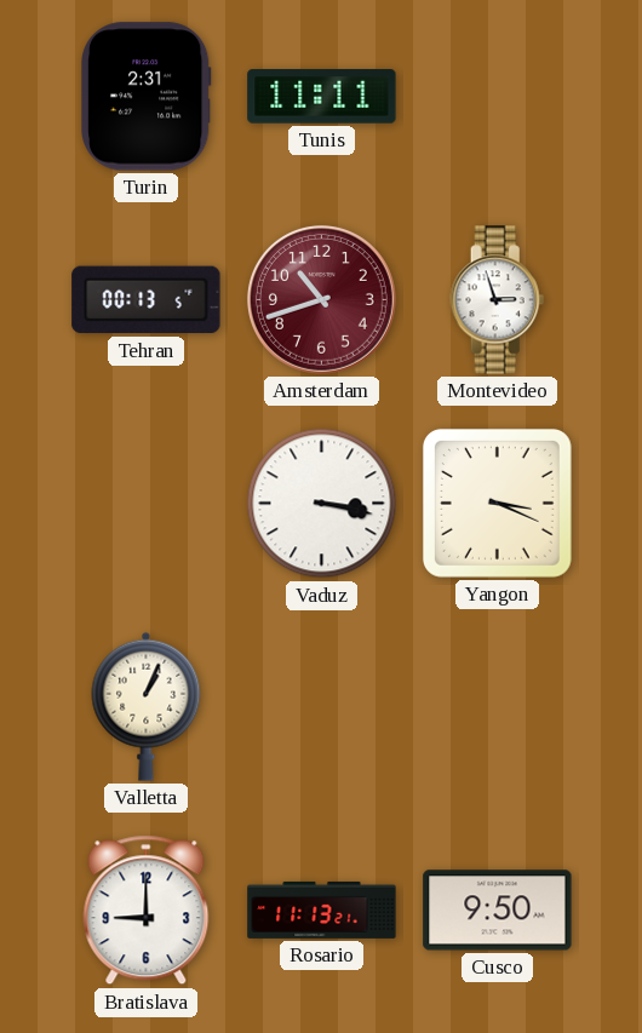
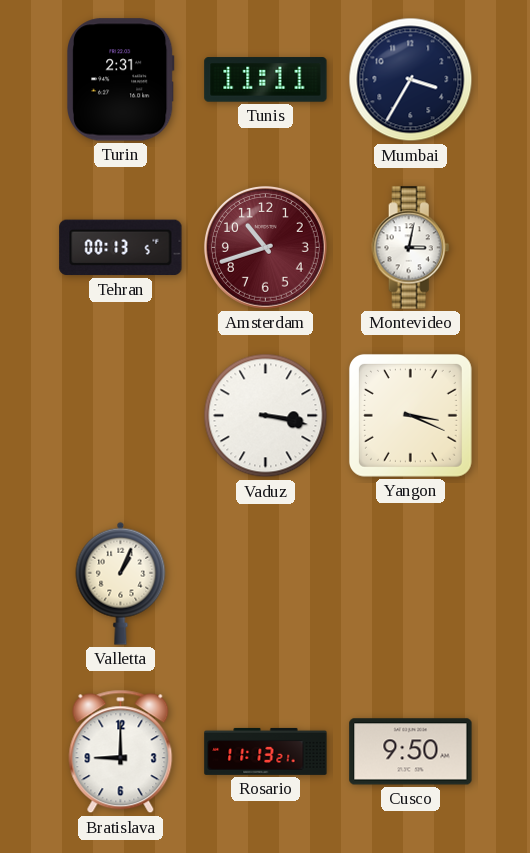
Mumbai: none -> 3:35 (411, 80)
Montevideo: 2:57 -> 3:02 (411, 248)
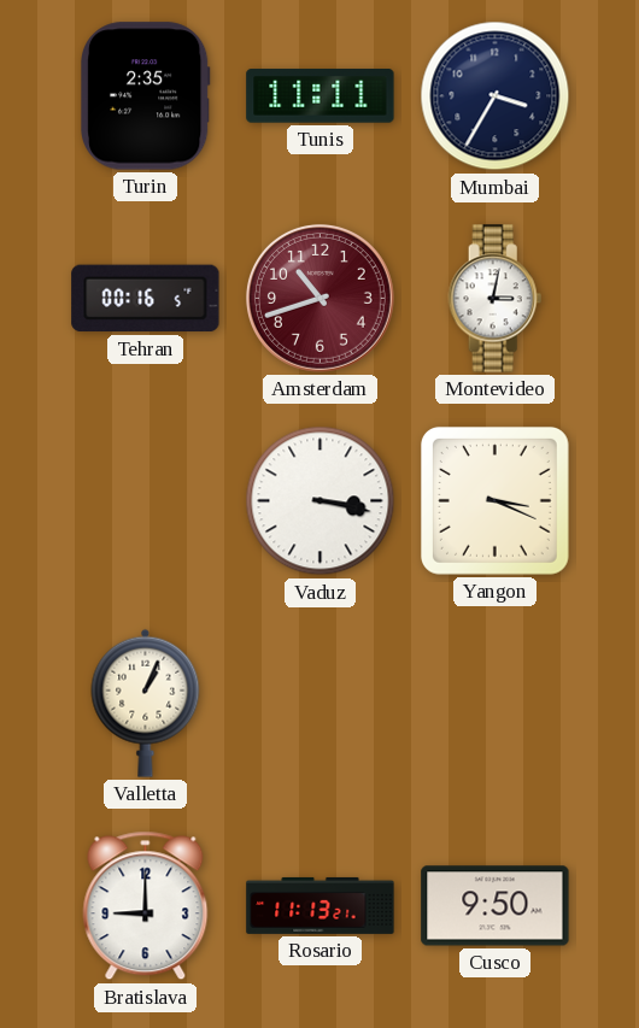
Turin: 2:31 -> 2:35 (146, 96)
Tehran: 00:13 -> 00:16 (146, 299)
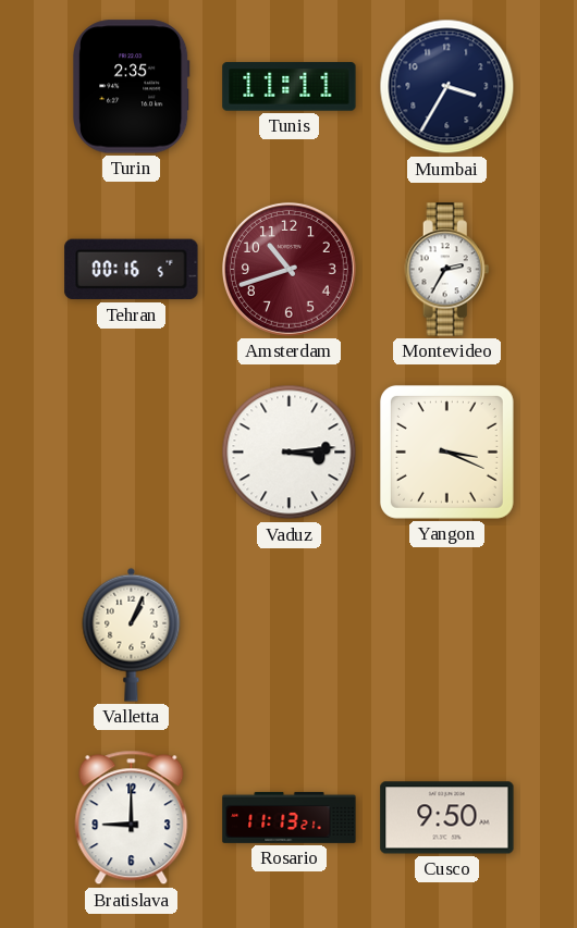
Montevideo: 3:02 -> 2:35 (447, 270)
Vaduz: 3:17 -> 3:14 (290, 453)
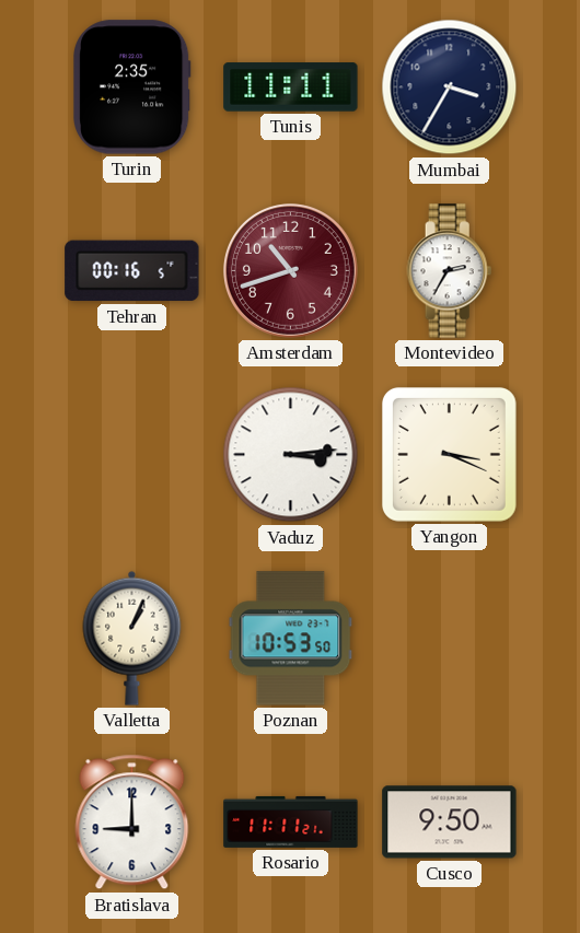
Poznan: none -> 10:53 (291, 639)
Rosario: 11:13 -> 11:11 (291, 821)
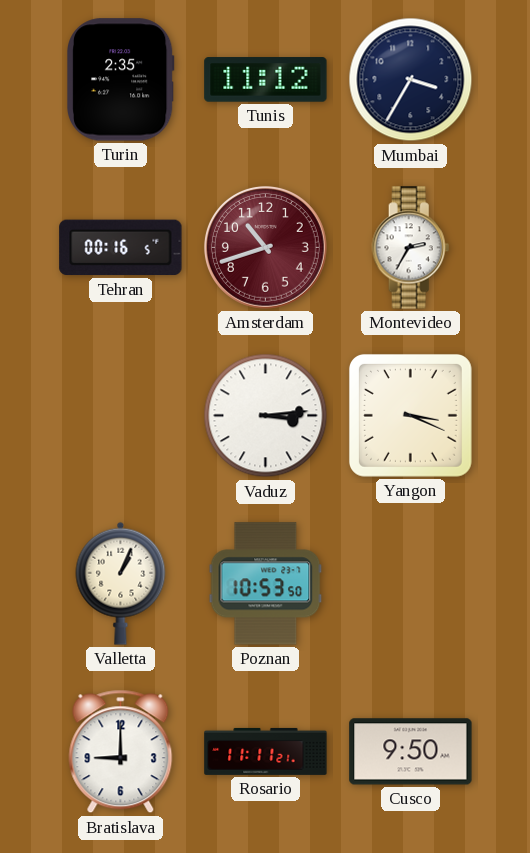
Tunis: 11:11 -> 11:12 (266, 80)
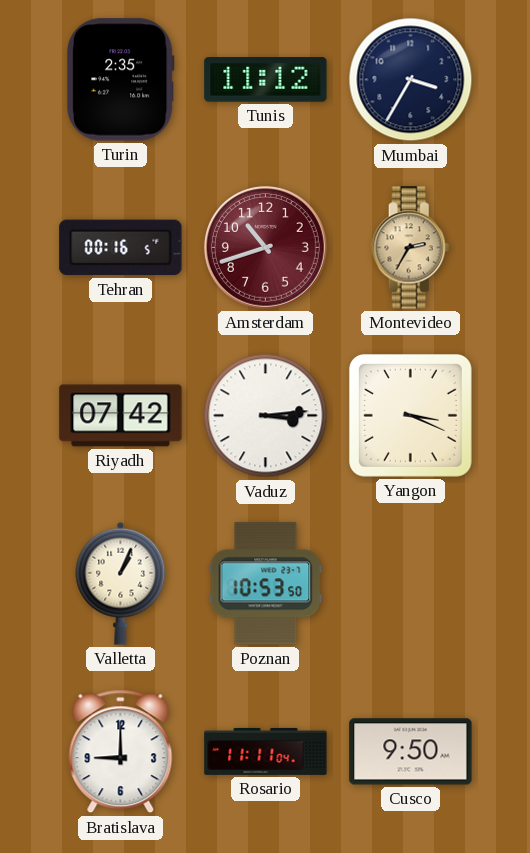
Montevideo dial: white -> champagne (411, 248)
Riyadh: none -> 07:42 (121, 416)
Rosario: 11:11:21 -> 11:11:04 (266, 751)
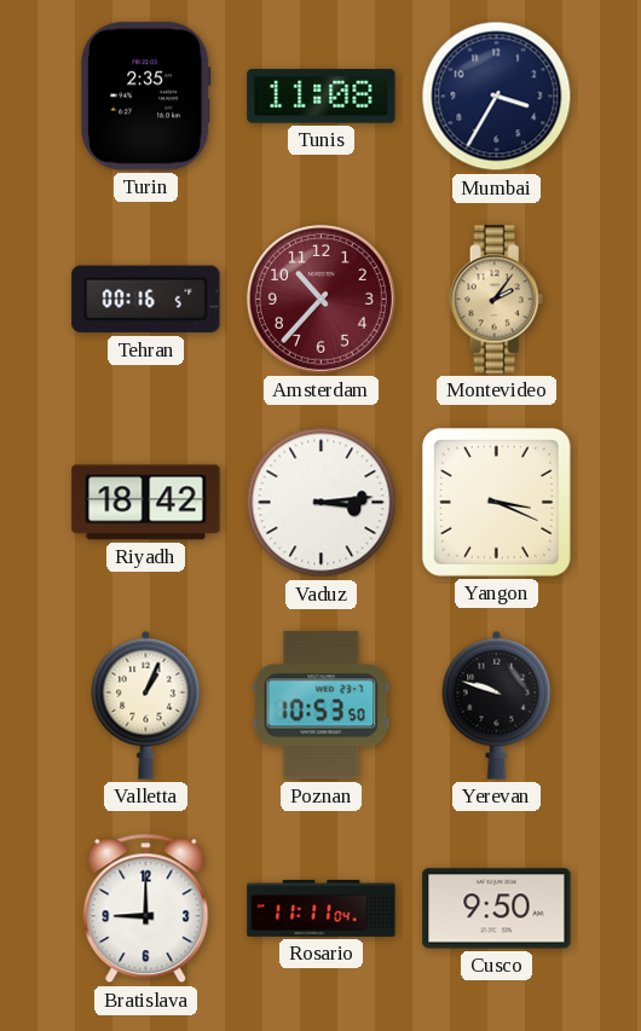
Tunis: 11:12 -> 11:08 (322, 97)
Amsterdam: 10:42 -> 10:37 (320, 299)
Montevideo: 2:35 -> 2:06 (497, 300)
Riyadh: 07:42 -> 18:42 (146, 503)
Yerevan: none -> 9:48 (497, 705)
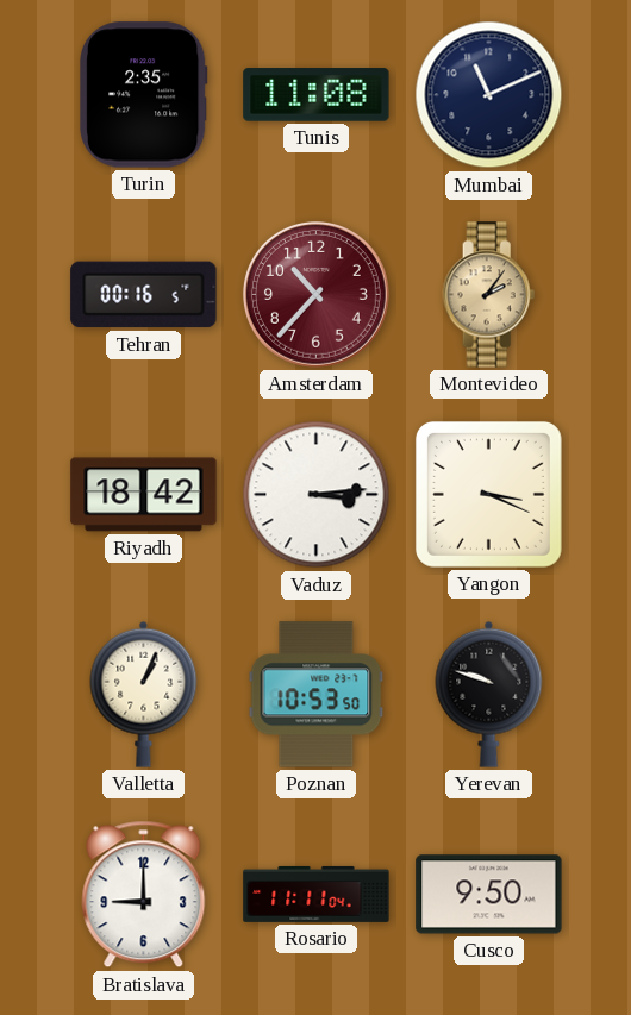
Mumbai: 3:35 -> 11:11 (489, 95)
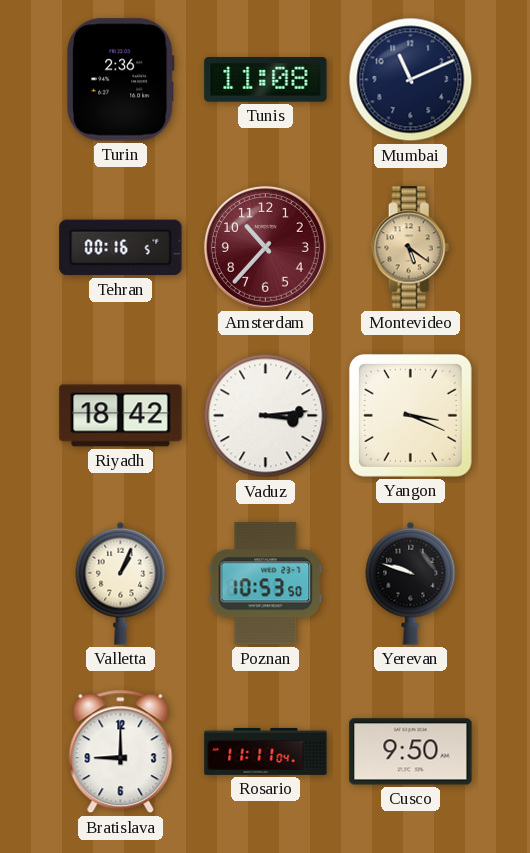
Turin: 2:35 -> 2:36 (121, 80)
Montevideo: 2:06 -> 5:21 (411, 248)
